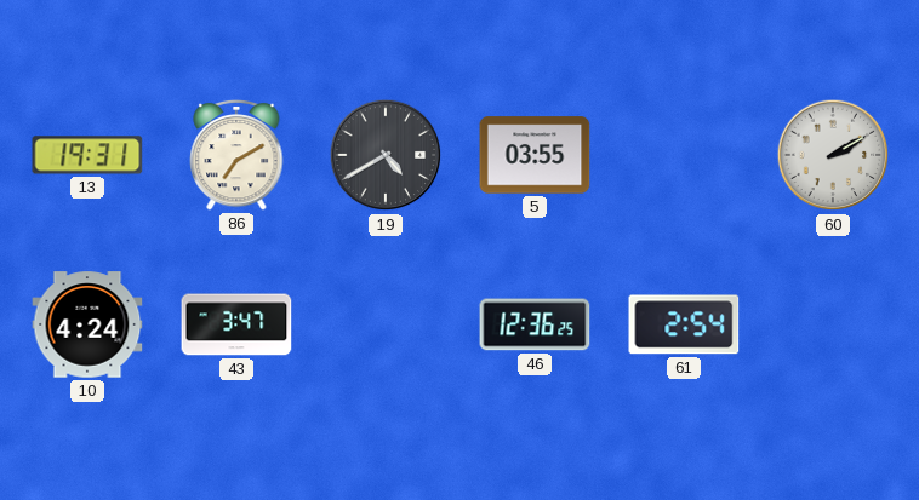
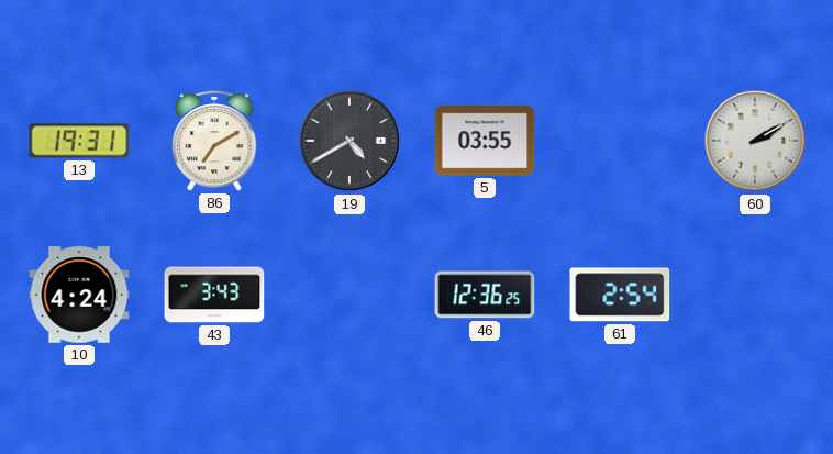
43: 3:47 -> 3:43 (214, 295)
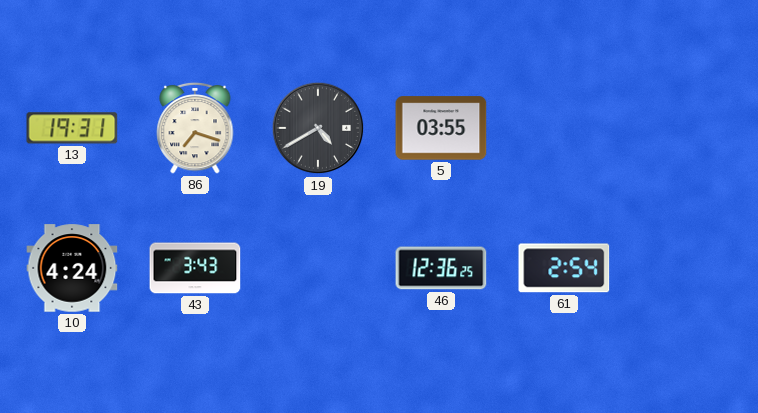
86: 7:10 -> 7:18 (195, 128)
60: 2:10 -> none (755, 141)
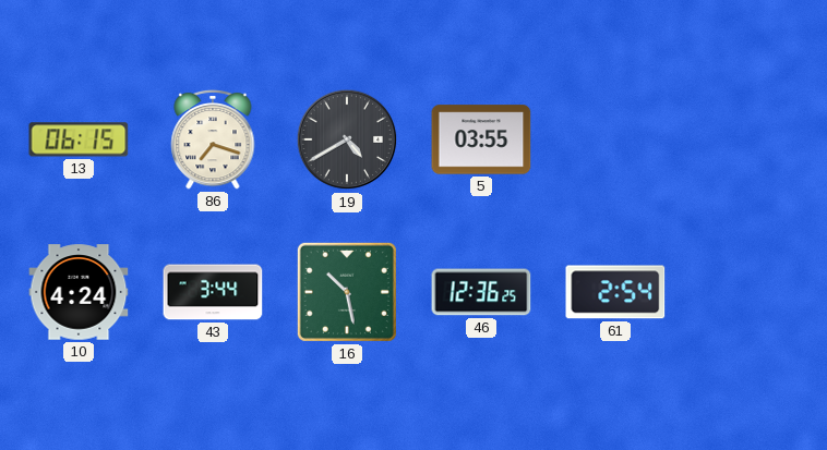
13: 19:31 -> 06:15 (79, 139)
43: 3:43 -> 3:44 (213, 292)
16: none -> 10:28 (347, 292)
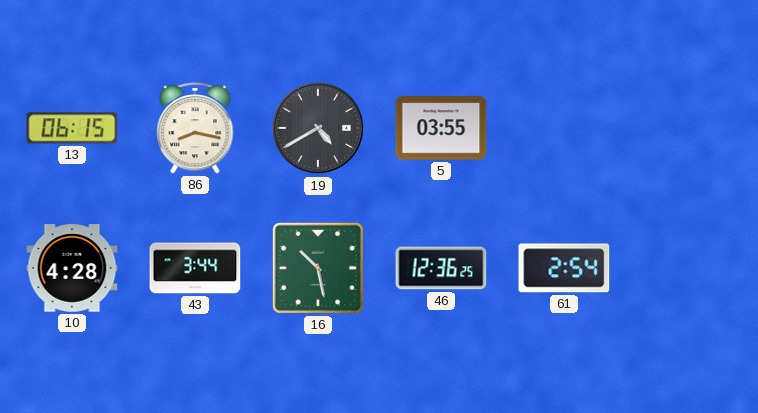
86: 7:18 -> 8:17 (195, 128)
10: 4:24 -> 4:28 (72, 268)
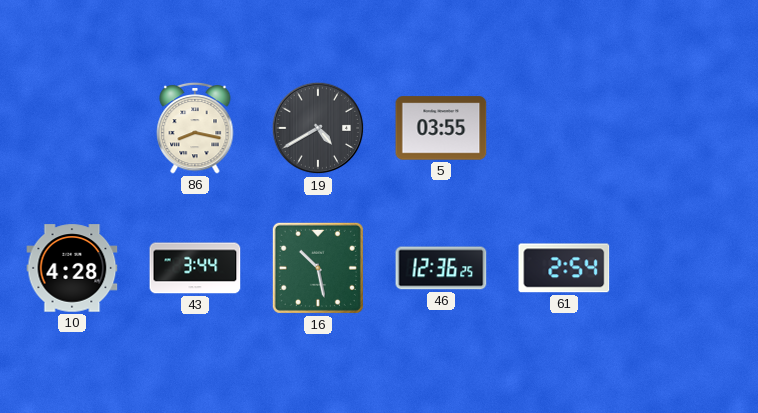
13: 06:15 -> none (72, 128)
